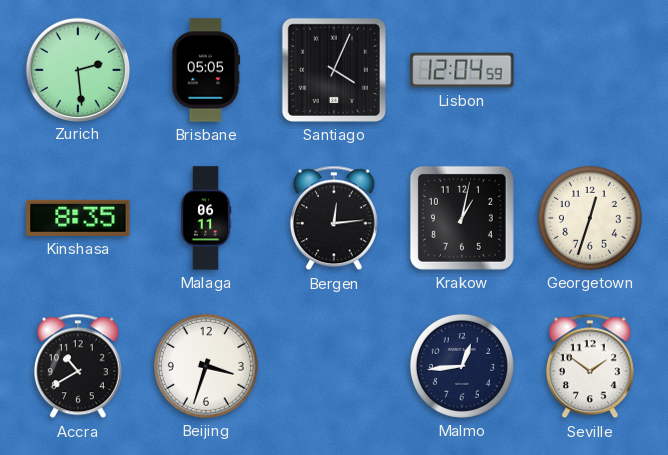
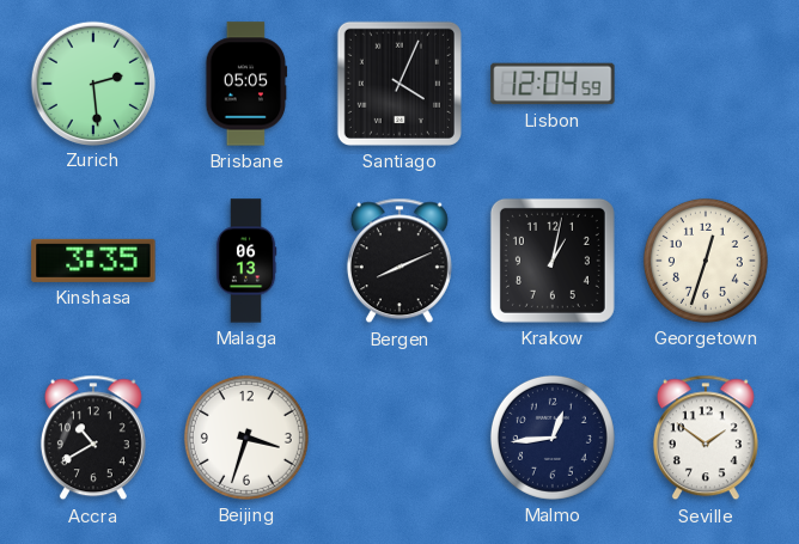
Kinshasa: 8:35 -> 3:35 (93, 261)
Malaga: 06:11 -> 06:13 (246, 261)
Bergen: 12:14 -> 8:11 (399, 261)
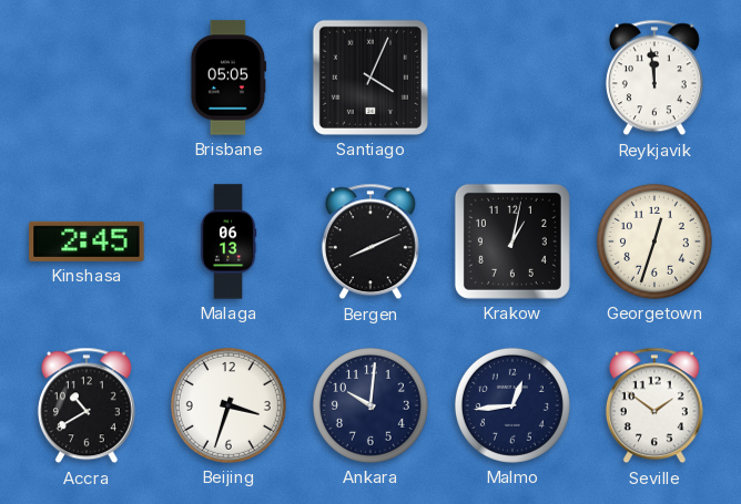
Zurich: 2:29 -> none (92, 82)
Lisbon: 12:04 -> none (553, 84)
Reykjavik: none -> 11:59 (654, 78)
Kinshasa: 3:35 -> 2:45 (87, 241)
Ankara: none -> 10:01 (370, 405)
